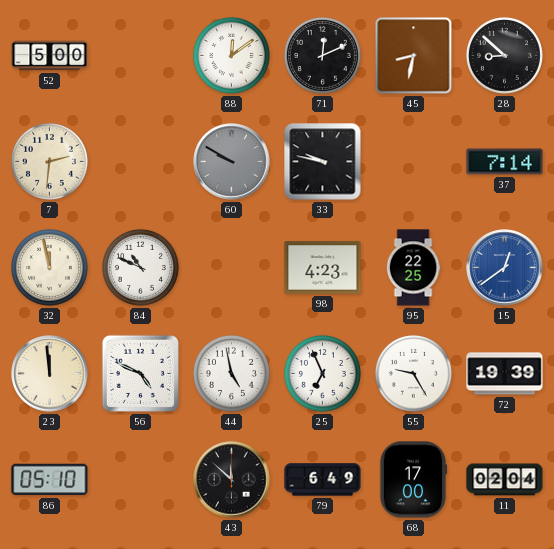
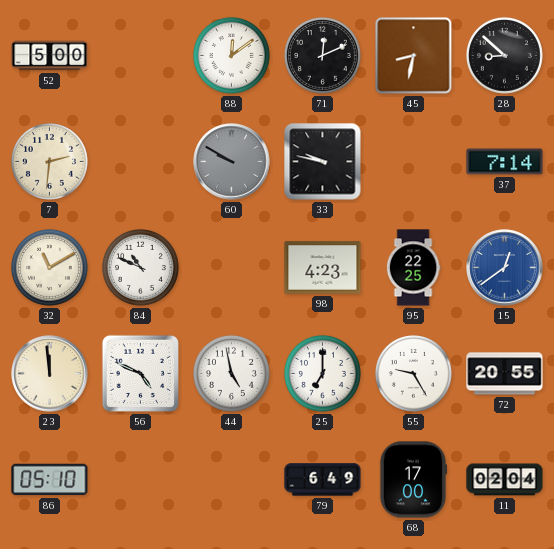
32: 11:58 -> 11:10 (49, 267)
25: 6:56 -> 7:00 (322, 373)
72: 19:39 -> 20:55 (505, 374)
43: 11:52 -> none (232, 480)
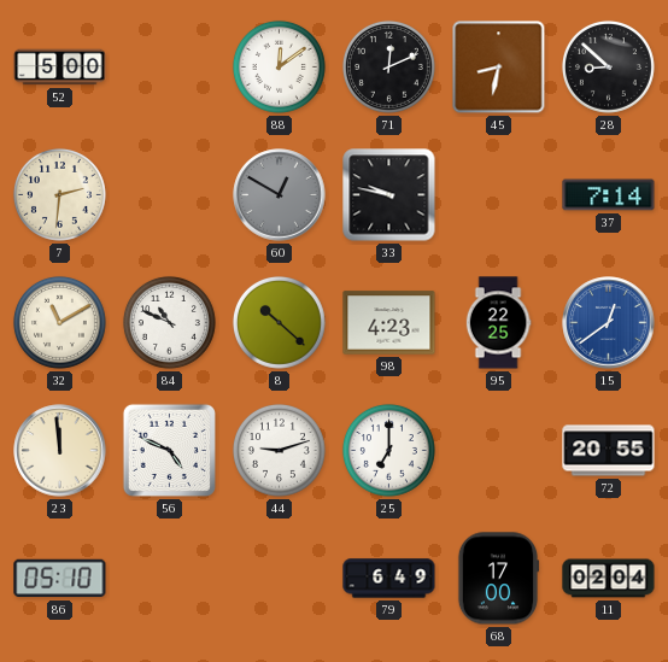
60: 9:50 -> 12:50 (280, 195)
8: none -> 10:22 (279, 322)
44: 4:58 -> 9:12 (279, 450)
55: 9:25 -> none (413, 373)
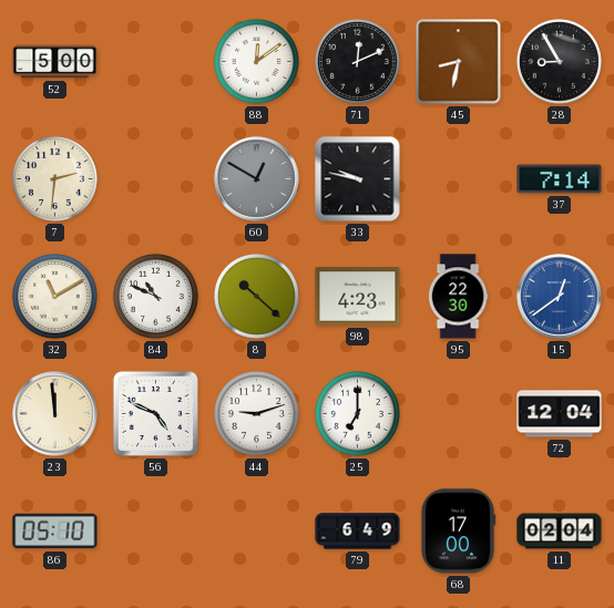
28: 8:52 -> 8:55 (559, 61)
95: 22:25 -> 22:30 (458, 297)
72: 20:55 -> 12:04 (560, 414)
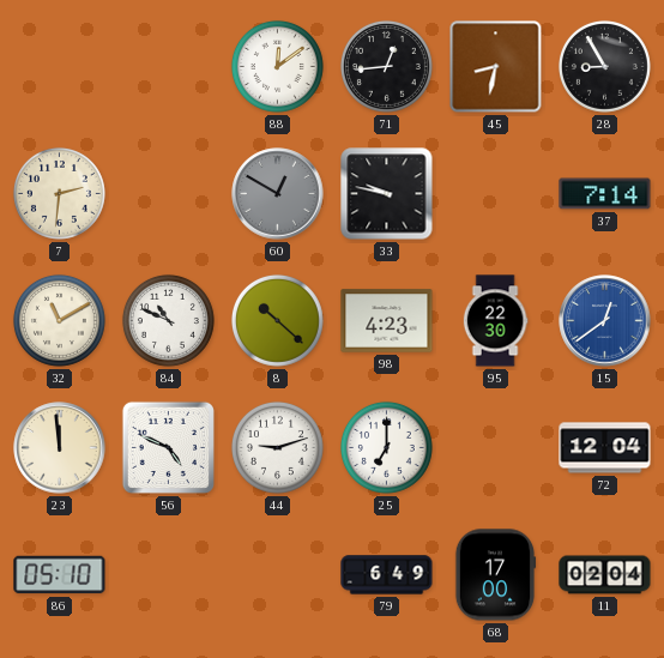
52: 5:00 -> none (55, 62)
71: 12:11 -> 12:44 (386, 66)
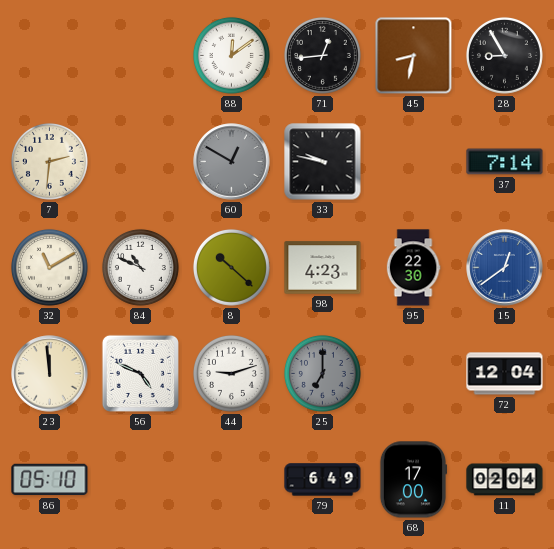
25 dial: white -> grey (322, 373)
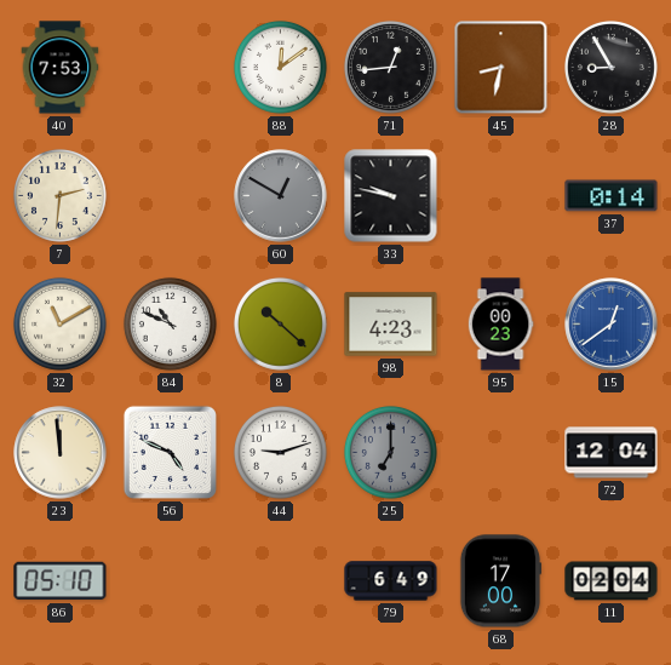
40: none -> 7:53 (61, 68)
37: 7:14 -> 0:14 (612, 196)
95: 22:30 -> 00:23 (500, 325)
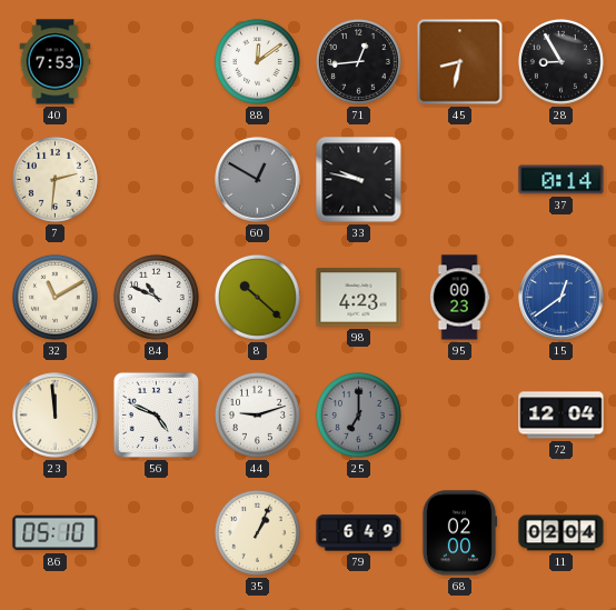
35: none -> 1:04 (257, 532)
68: 17:00 -> 02:00 (459, 533)
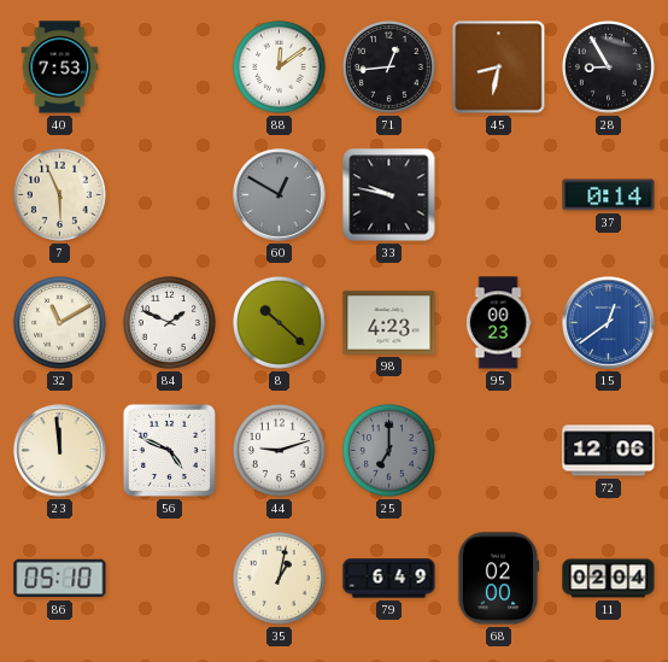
7: 2:31 -> 5:56 (59, 194)
84: 10:49 -> 1:49 (169, 322)
72: 12:04 -> 12:06 (609, 451)
35: 1:04 -> 1:02 (279, 578)
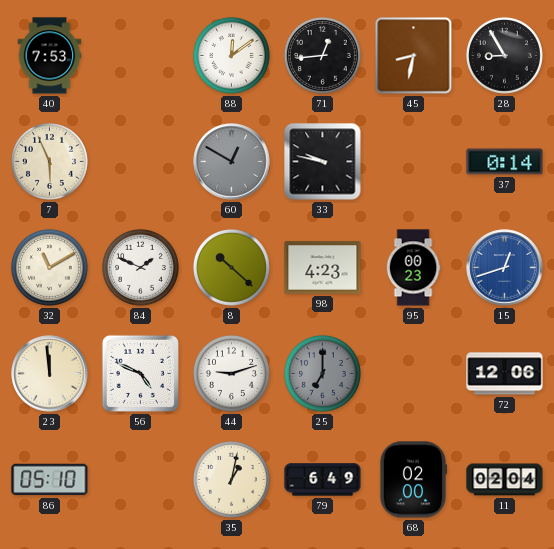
15: 12:39 -> 12:42 (505, 268)
